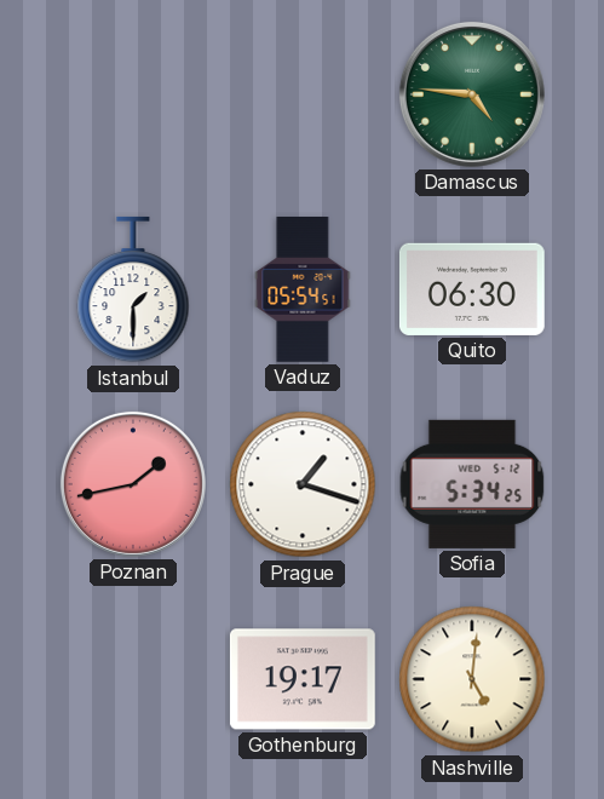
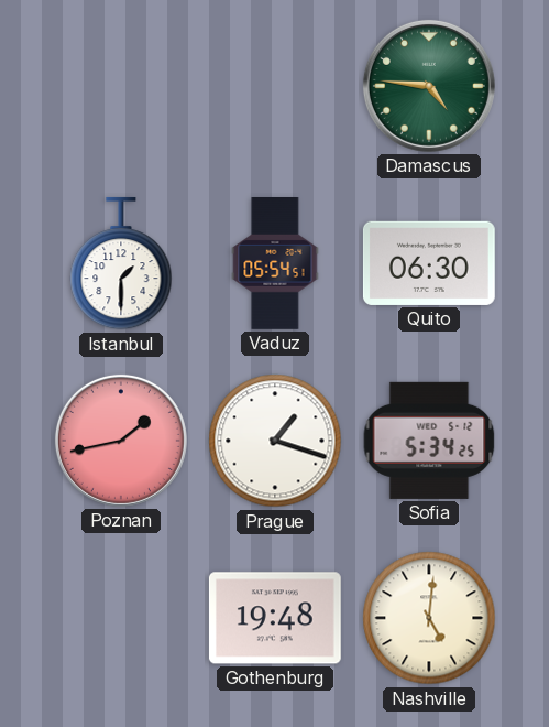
Gothenburg: 19:17 -> 19:48 (275, 618)
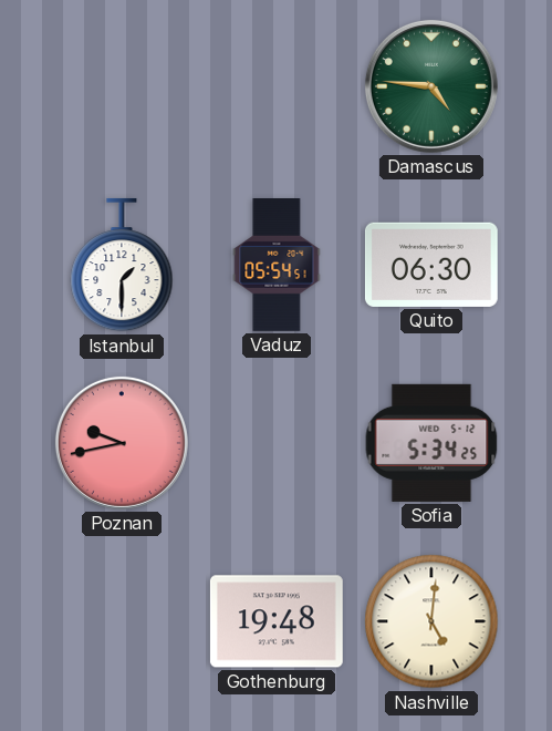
Poznan: 1:43 -> 9:43 (122, 443)
Prague: 1:18 -> none (275, 441)
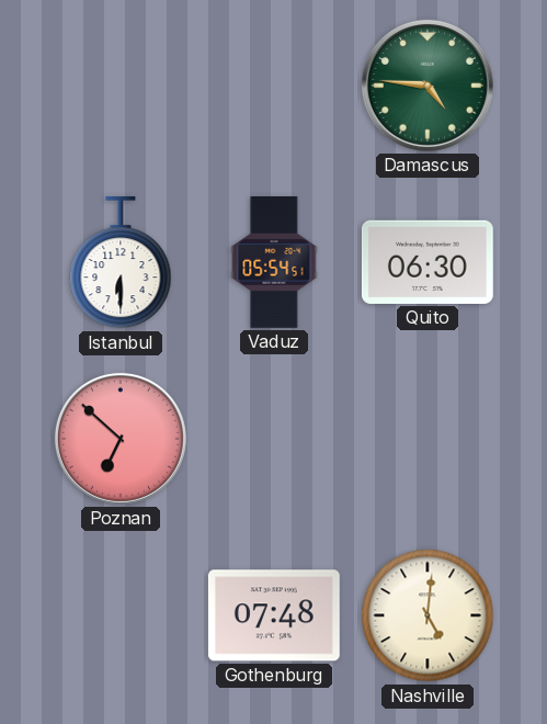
Istanbul: 1:30 -> 6:30 (121, 262)
Poznan: 9:43 -> 6:52 (121, 439)
Sofia: 5:34 -> none (431, 443)
Gothenburg: 19:48 -> 07:48 (274, 615)
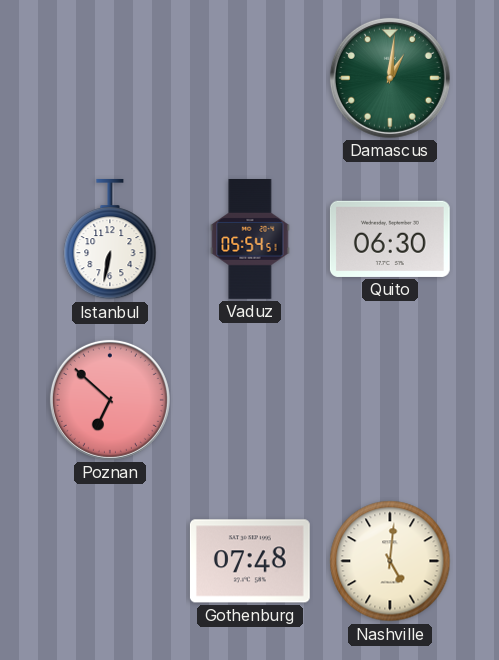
Damascus: 4:46 -> 1:01 (390, 78)
Istanbul: 6:30 -> 6:32 (110, 239)
